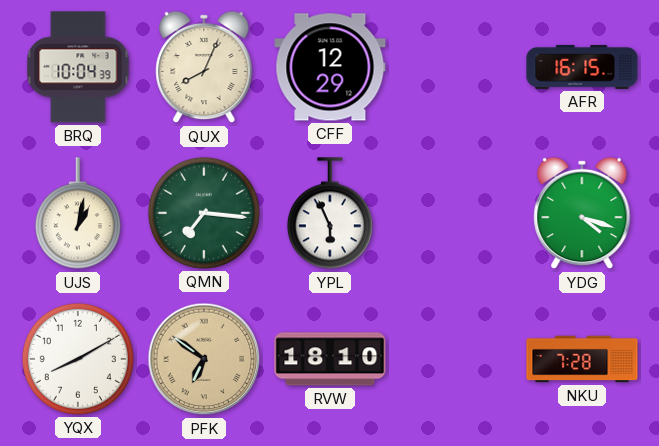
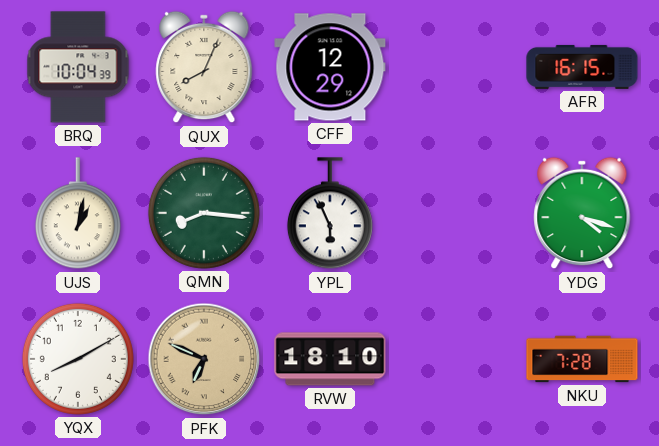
QMN: 7:16 -> 8:16 (204, 213)
PFK: 6:51 -> 6:49 (204, 359)
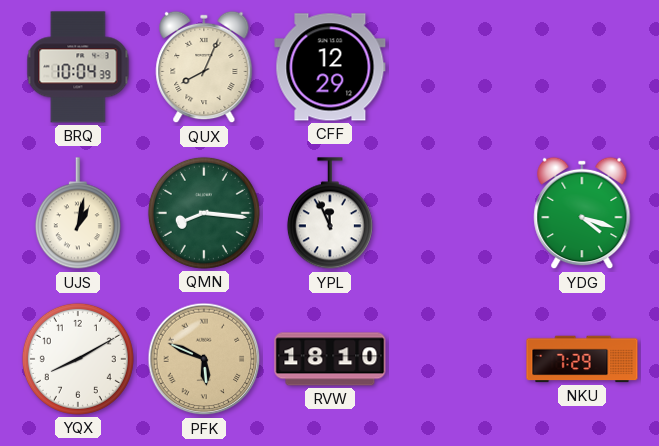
AFR: 16:15 -> none (582, 67)
YPL: 5:56 -> 11:56 (330, 214)
PFK: 6:49 -> 5:49 (204, 359)
NKU: 7:28 -> 7:29 (582, 359)
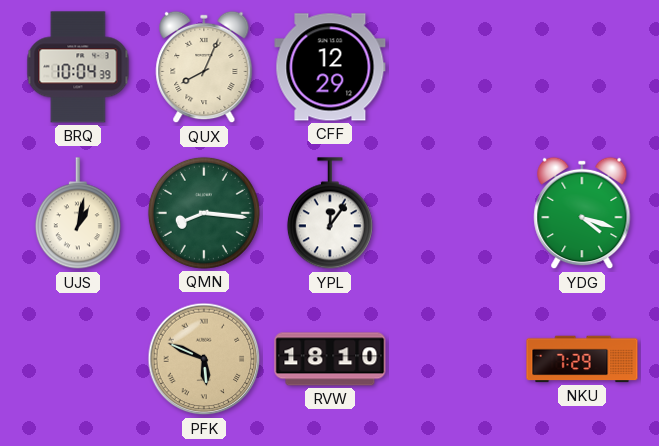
YPL: 11:56 -> 12:06 (330, 214)
YQX: 8:10 -> none (78, 359)
